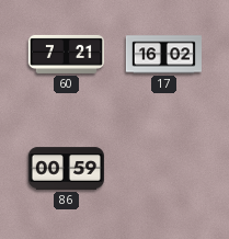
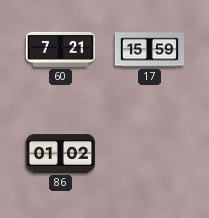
17: 16:02 -> 15:59 (149, 50)
86: 00:59 -> 01:02 (60, 154)
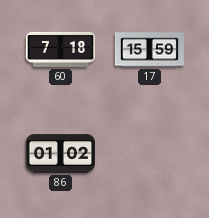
60: 7:21 -> 7:18 (60, 49)
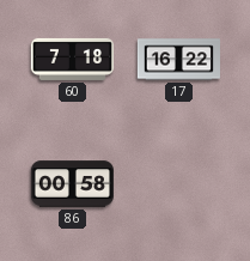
17: 15:59 -> 16:22 (178, 60)
86: 01:02 -> 00:58 (72, 184)
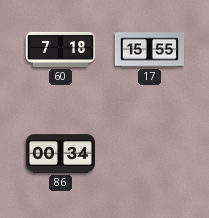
17: 16:22 -> 15:55 (149, 50)
86: 00:58 -> 00:34 (60, 154)
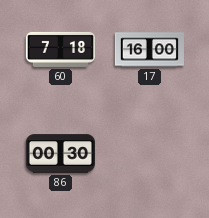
17: 15:55 -> 16:00 (149, 50)
86: 00:34 -> 00:30 (60, 154)
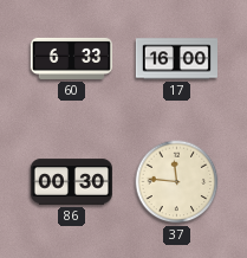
60: 7:18 -> 6:33 (71, 58)
37: none -> 11:46 (177, 182)
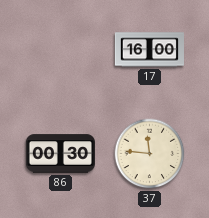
60: 6:33 -> none (71, 58)
